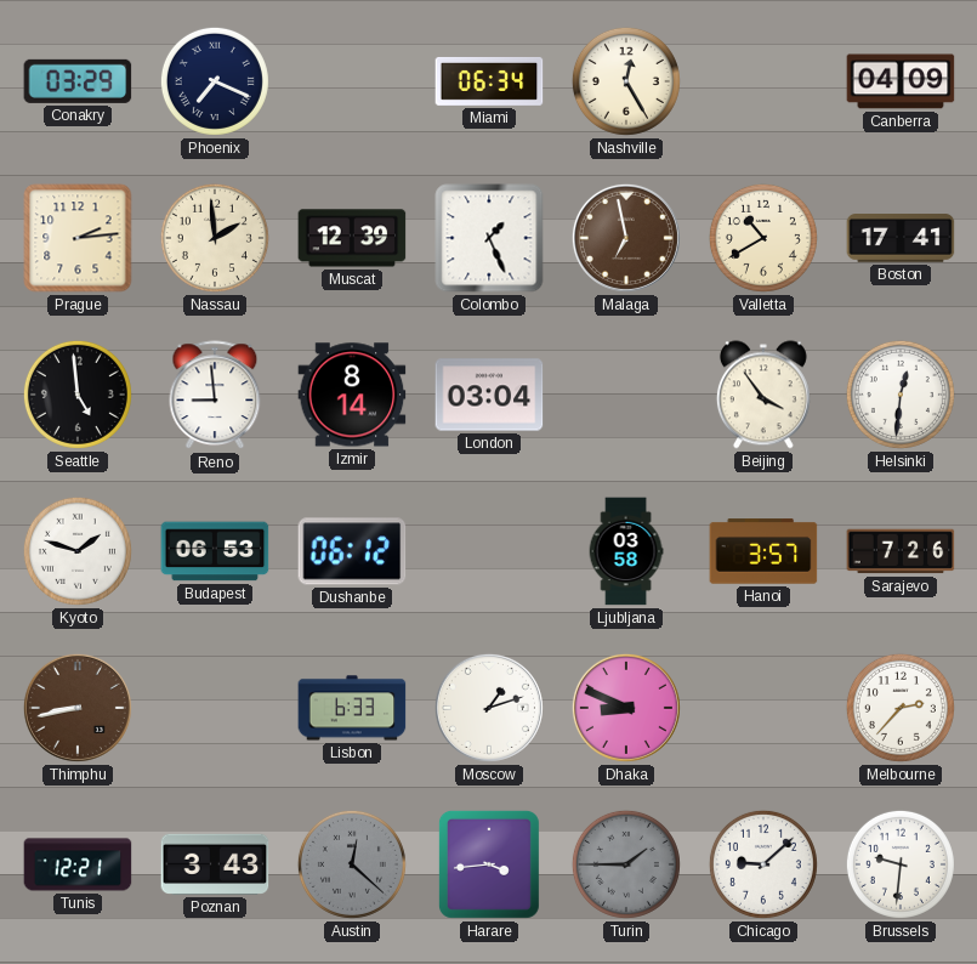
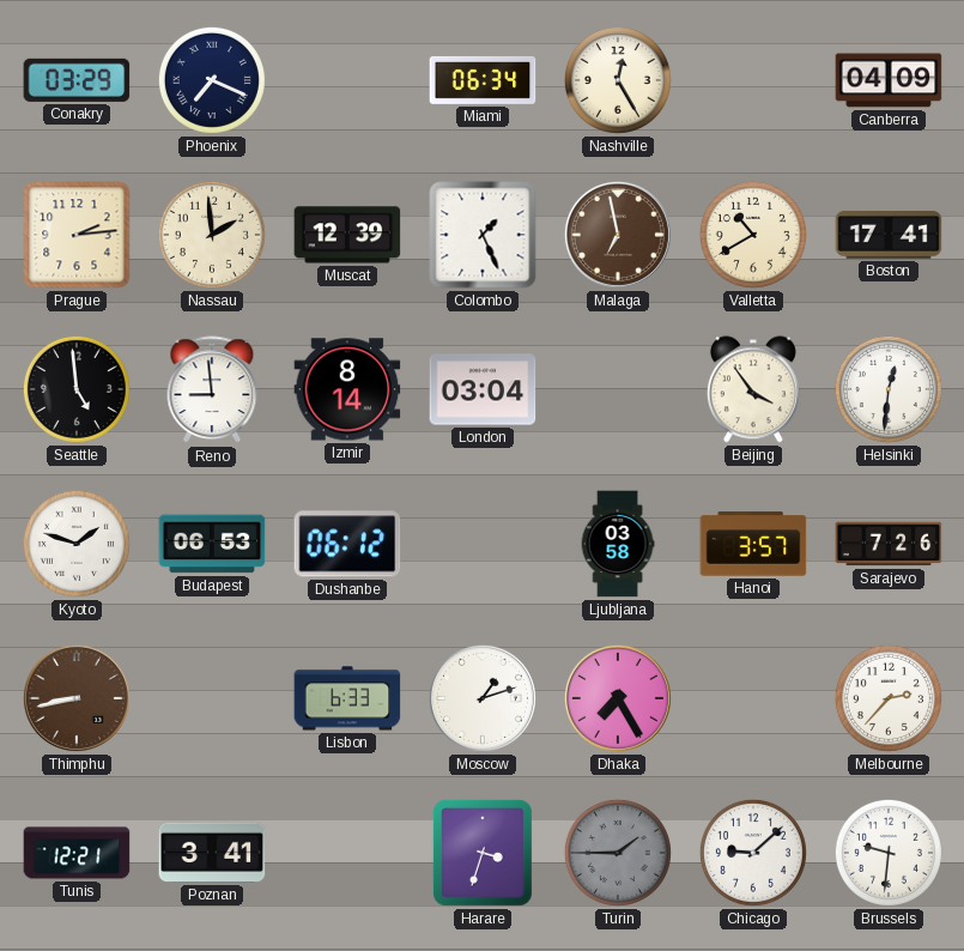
Dhaka: 8:49 -> 7:25 (618, 698)
Poznan: 3:43 -> 3:41 (212, 853)
Austin: 12:22 -> none (352, 864)
Harare: 3:44 -> 3:33 (483, 853)
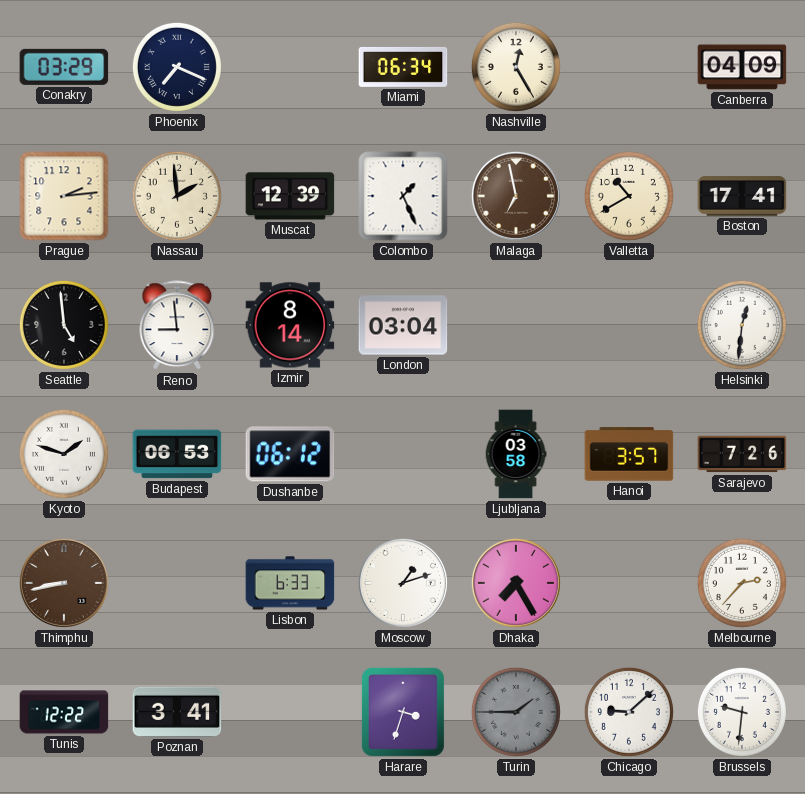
Beijing: 3:54 -> none (753, 389)
Tunis: 12:21 -> 12:22 (64, 712)
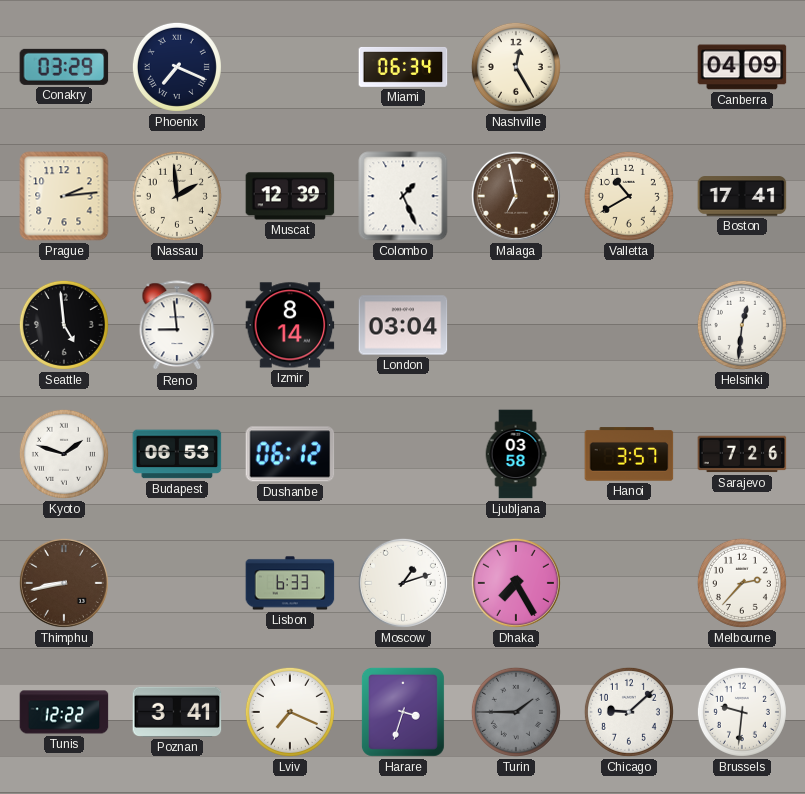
Lviv: none -> 7:19 (290, 712)
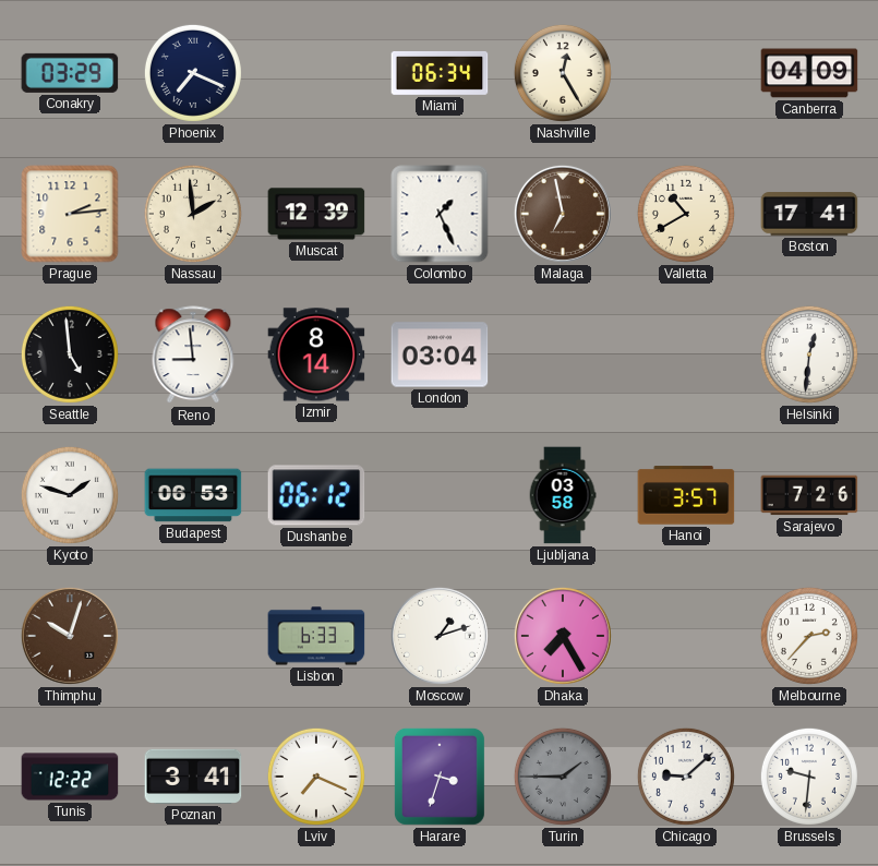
Thimphu: 8:43 -> 10:03 (70, 636)
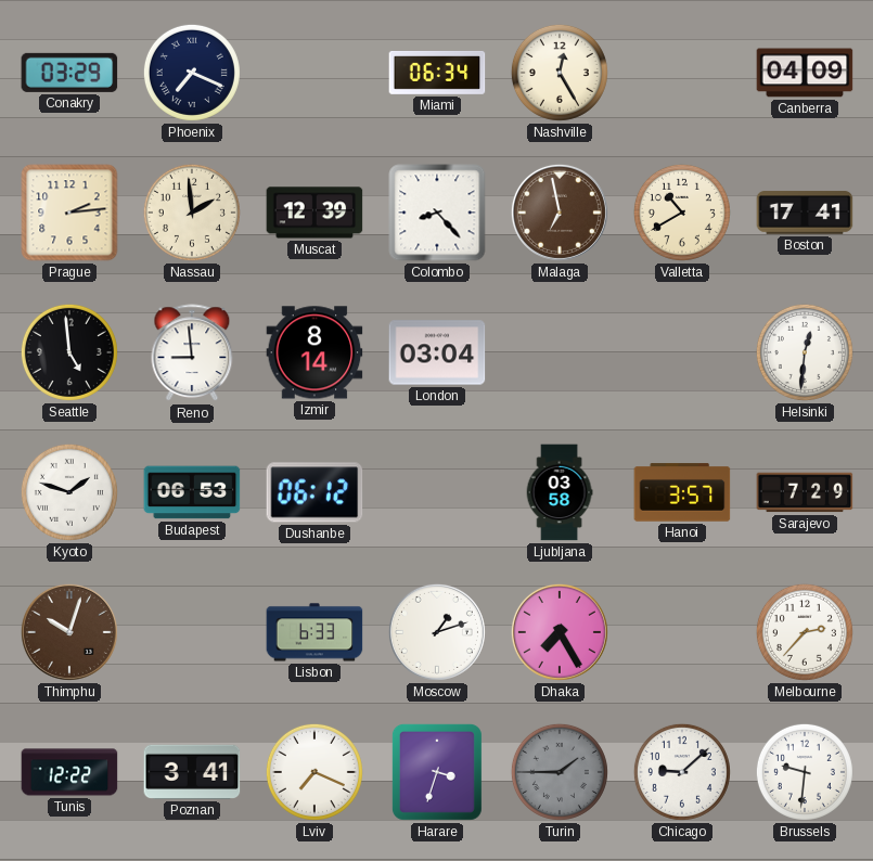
Colombo: 1:26 -> 8:23 (437, 213)
Sarajevo: 7:26 -> 7:29 (805, 492)
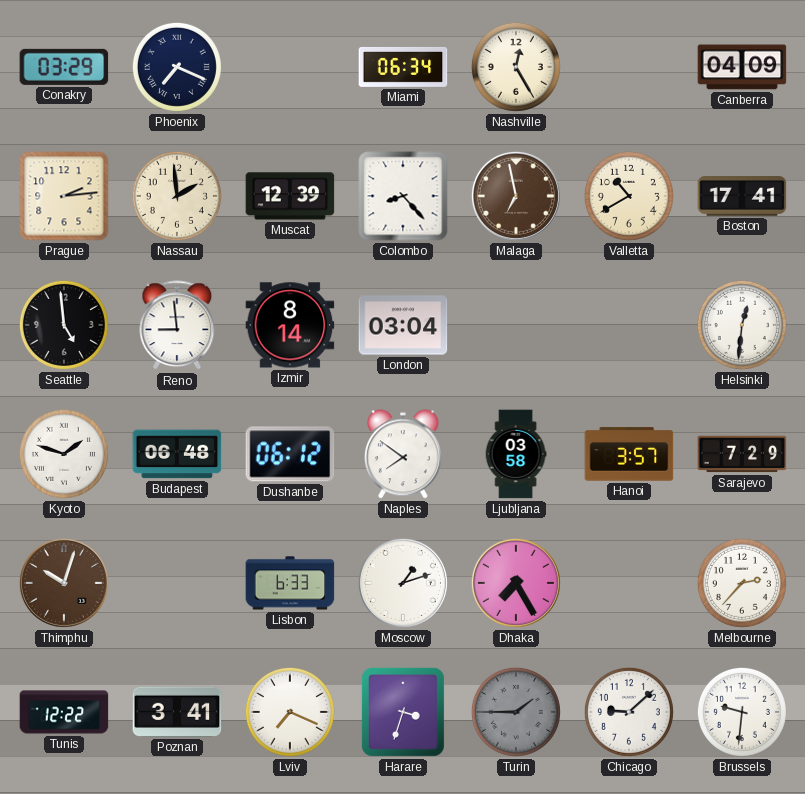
Budapest: 06:53 -> 06:48 (177, 454)
Naples: none -> 7:51 (403, 454)
